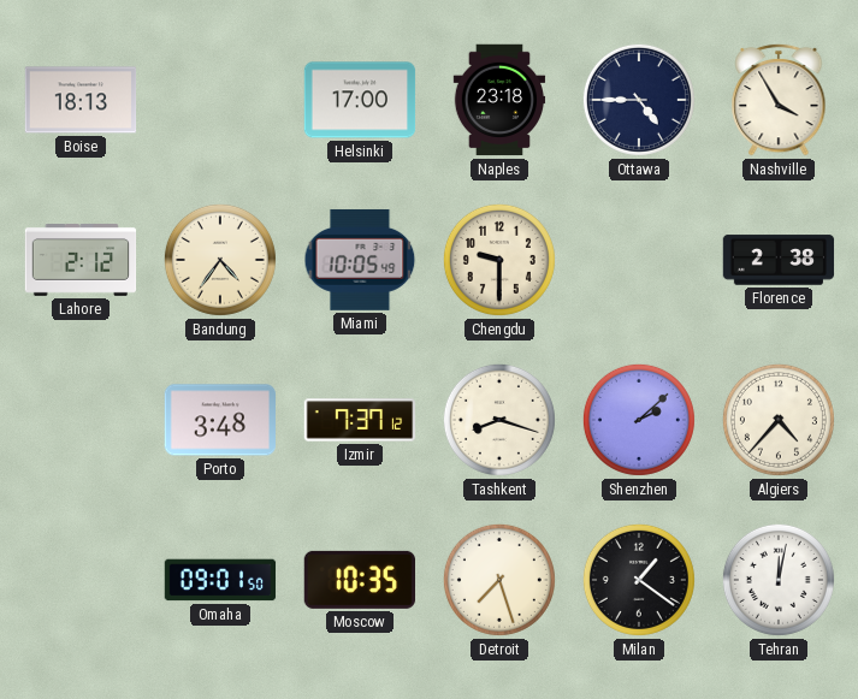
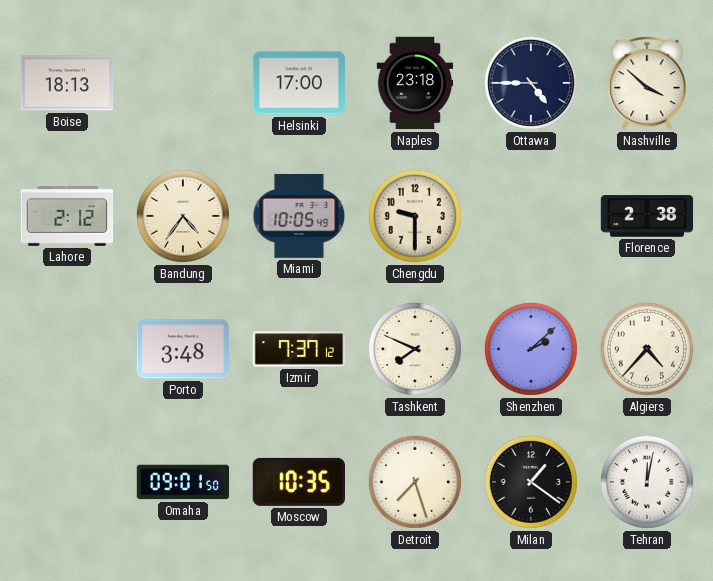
Nashville: 3:55 -> 3:52 (647, 83)
Tashkent: 8:18 -> 7:49 (415, 349)
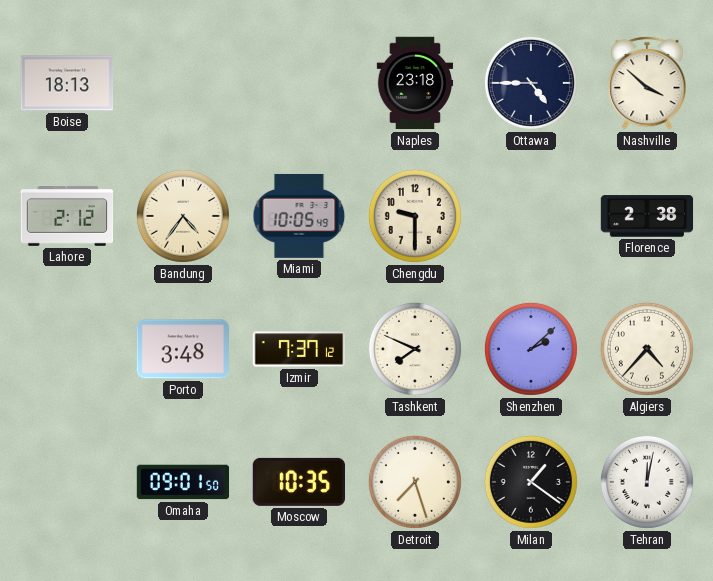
Helsinki: 17:00 -> none (299, 83)
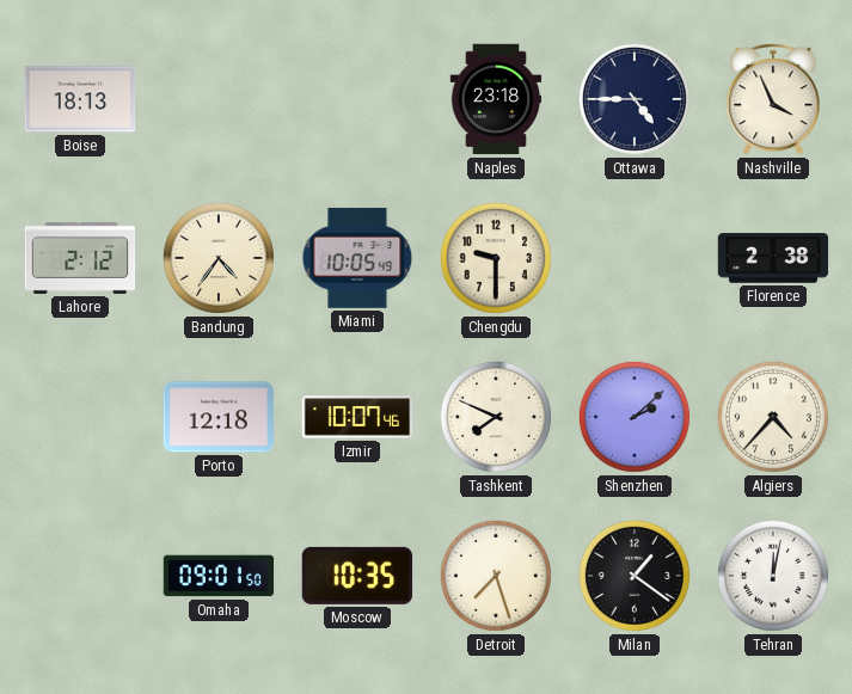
Nashville: 3:52 -> 3:56 (773, 99)
Porto: 3:48 -> 12:18 (219, 417)
Izmir: 7:37 -> 10:07 (357, 417)
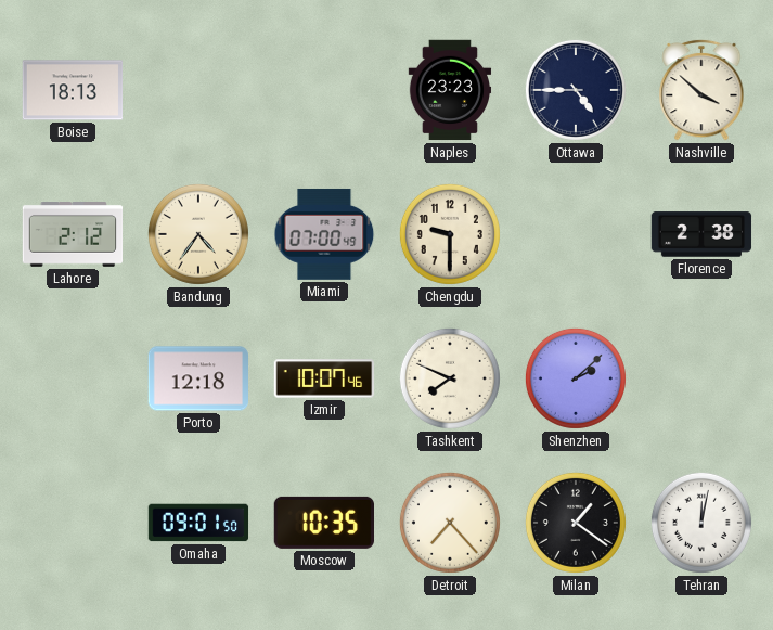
Naples: 23:18 -> 23:23 (450, 90)
Nashville: 3:56 -> 3:52 (701, 90)
Miami: 10:05 -> 07:00 (324, 234)
Algiers: 4:37 -> none (773, 417)
Detroit: 7:27 -> 7:23 (450, 523)
